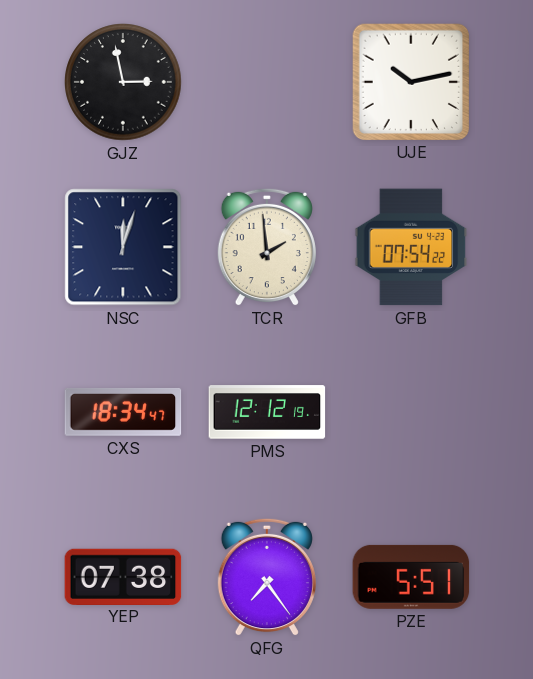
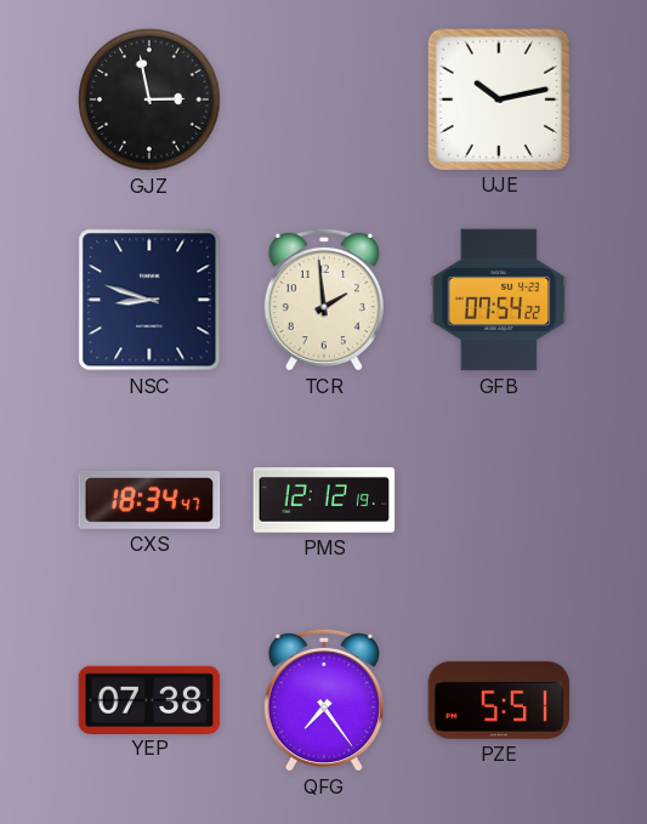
NSC: 12:03 -> 8:48 (149, 300)
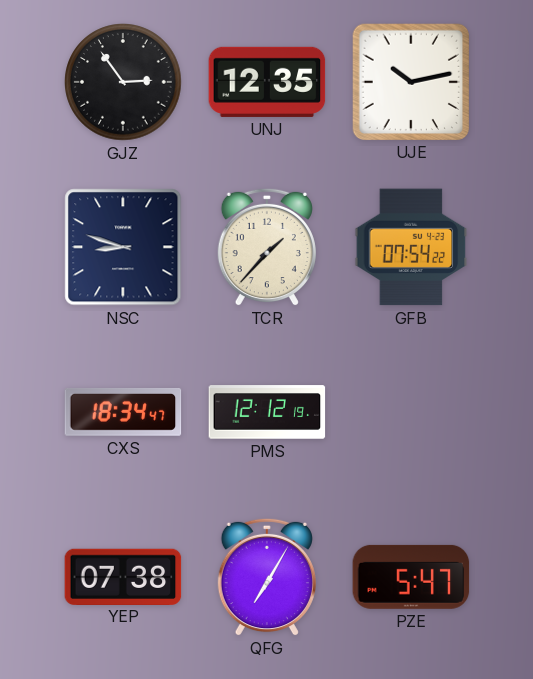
GJZ: 2:58 -> 2:54 (123, 82)
UNJ: none -> 12:35 (267, 82)
TCR: 1:59 -> 1:37 (267, 247)
QFG: 7:24 -> 7:05 (267, 577)
PZE: 5:51 -> 5:47 (411, 577)
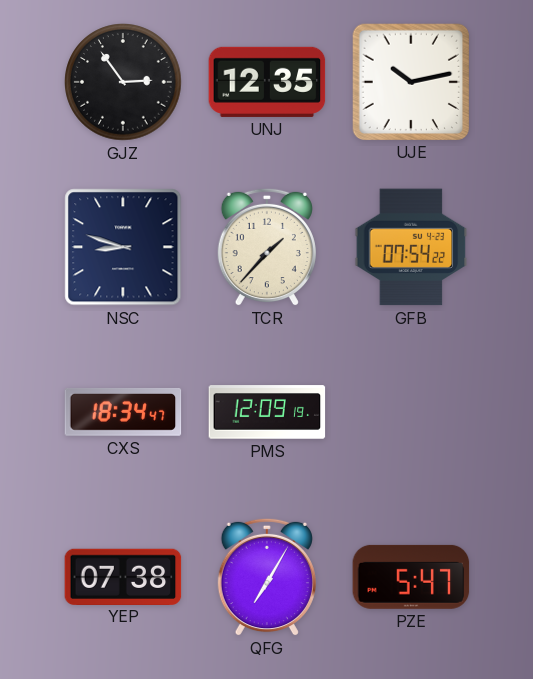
PMS: 12:12 -> 12:09 (267, 412)
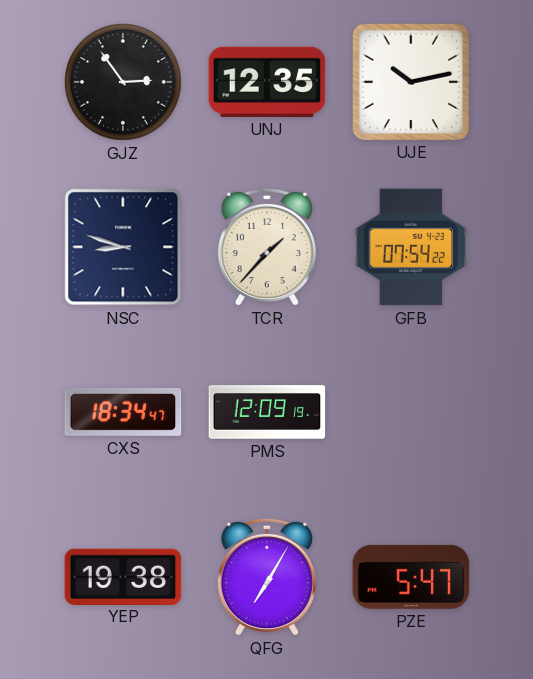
YEP: 07:38 -> 19:38 (123, 576)
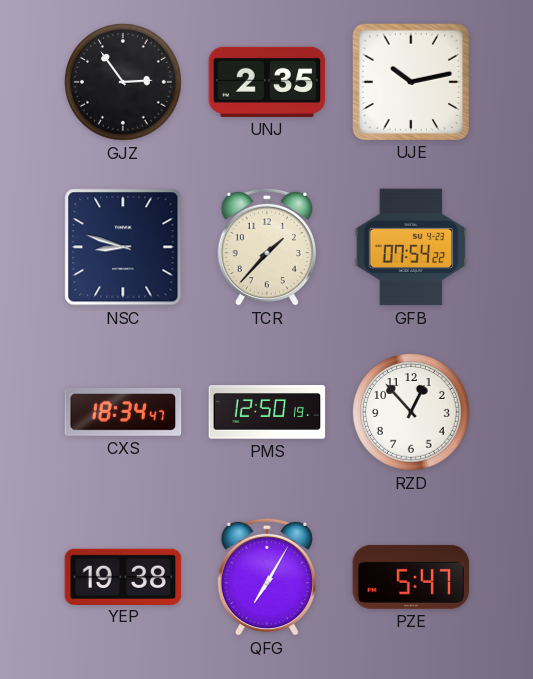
UNJ: 12:35 -> 2:35 (267, 82)
PMS: 12:09 -> 12:50 (267, 412)
RZD: none -> 12:53 (411, 412)
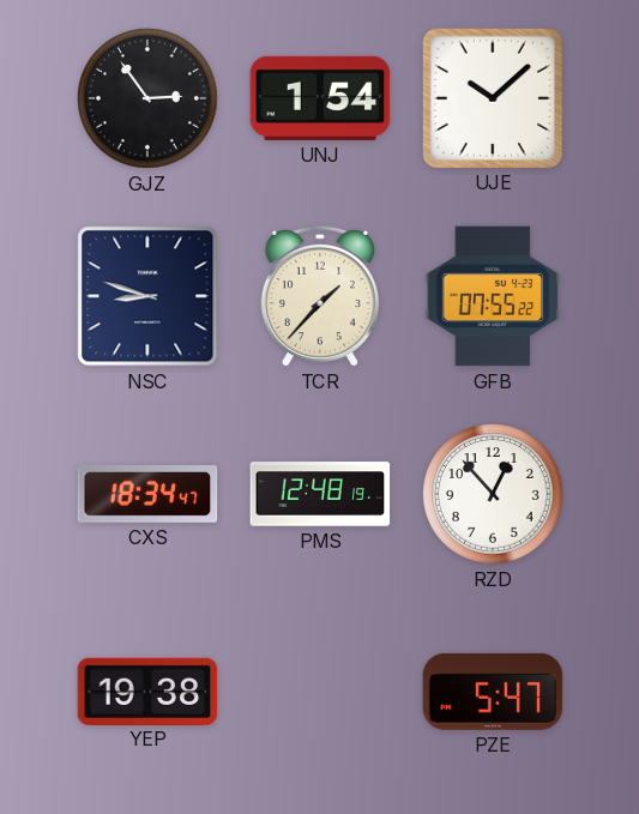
UNJ: 2:35 -> 1:54 (320, 98)
UJE: 10:13 -> 10:08 (492, 97)
GFB: 07:54 -> 07:55 (493, 296)
PMS: 12:50 -> 12:48 (320, 494)
QFG: 7:05 -> none (267, 577)
